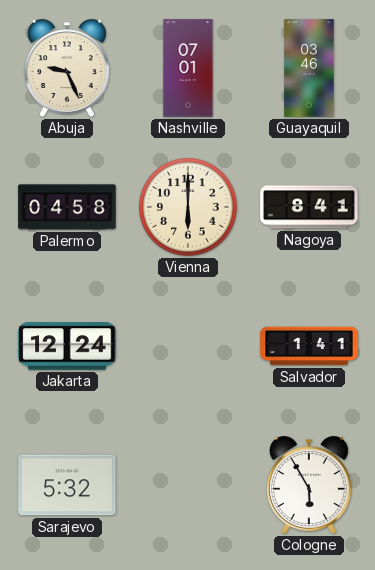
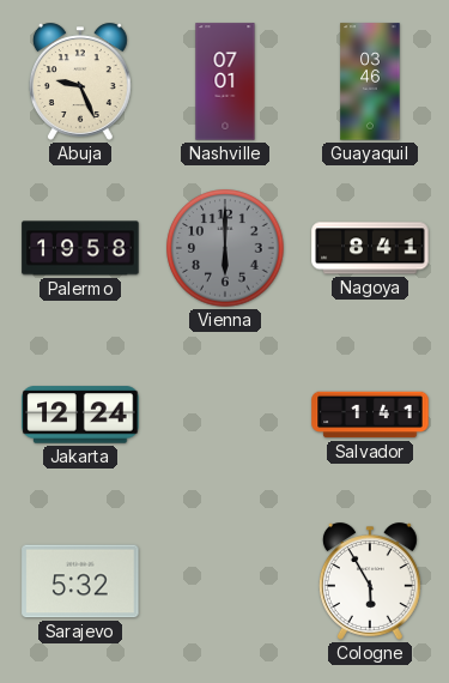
Palermo: 04:58 -> 19:58 (80, 248)
Vienna dial: cream -> grey (225, 248)
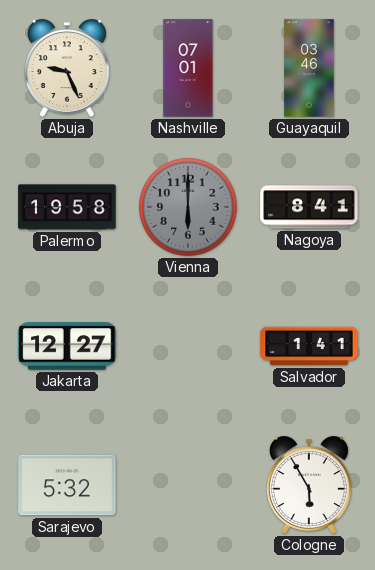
Jakarta: 12:24 -> 12:27 (67, 346)
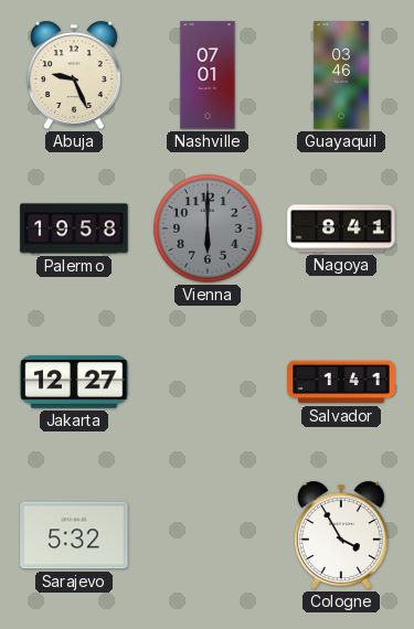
Cologne: 5:55 -> 3:55 (341, 535)
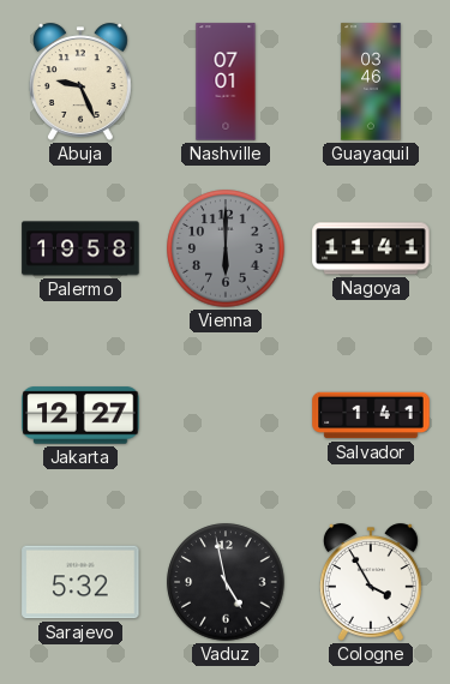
Nagoya: 8:41 -> 11:41 (371, 248)
Vaduz: none -> 4:58 (226, 582)
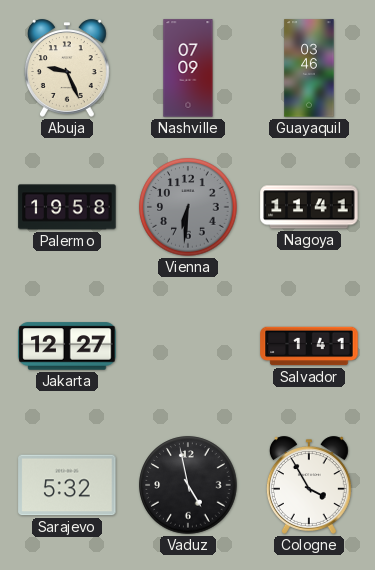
Nashville: 07:01 -> 07:09 (188, 68)
Vienna: 6:00 -> 6:31 (188, 207)
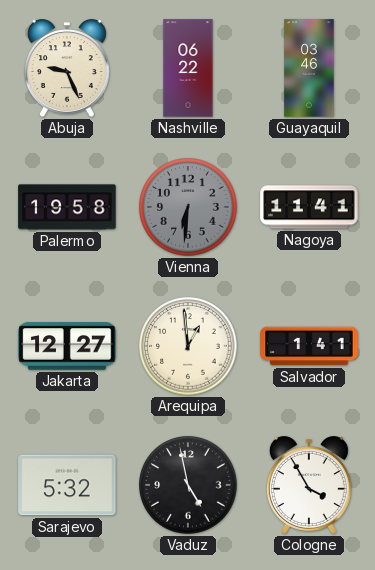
Nashville: 07:09 -> 06:22 (188, 68)
Arequipa: none -> 12:59 (188, 346)
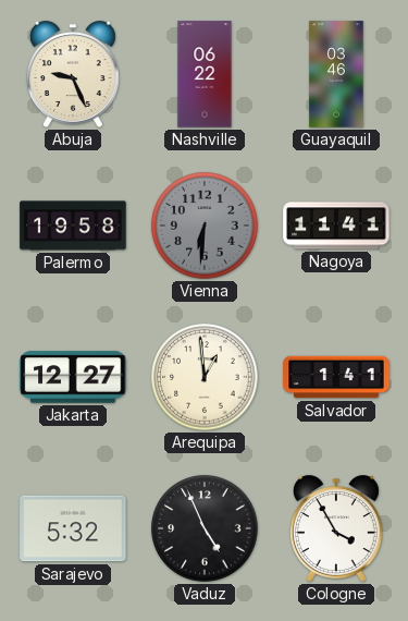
Vaduz: 4:58 -> 4:56 (205, 528)
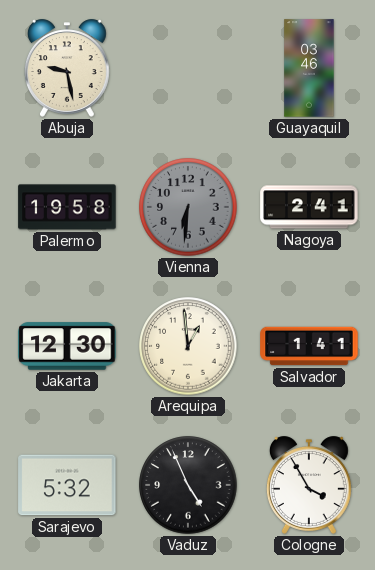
Abuja: 9:26 -> 9:28 (67, 68)
Nashville: 06:22 -> none (205, 74)
Nagoya: 11:41 -> 2:41 (309, 207)
Jakarta: 12:27 -> 12:30 (67, 346)
